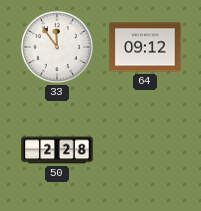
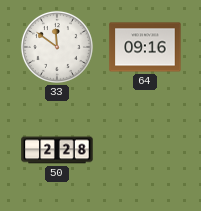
33: 11:54 -> 11:51 (57, 47)
64: 09:12 -> 09:16 (145, 47)
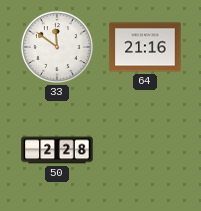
64: 09:16 -> 21:16 (145, 47)
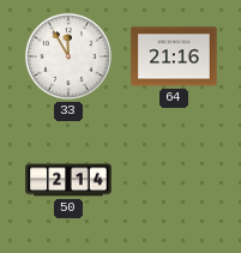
33: 11:51 -> 11:55 (68, 56)
50: 2:28 -> 2:14 (68, 180)
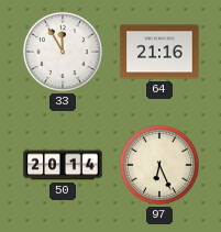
50: 2:14 -> 20:14 (63, 165)
97: none -> 6:26 (159, 165)
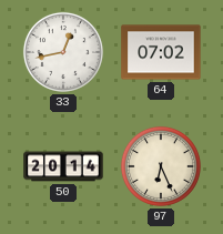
33: 11:55 -> 12:43 (63, 52)
64: 21:16 -> 07:02 (161, 52)
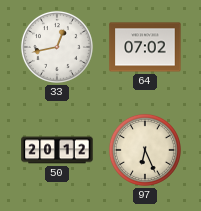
50: 20:14 -> 20:12 (57, 150)
